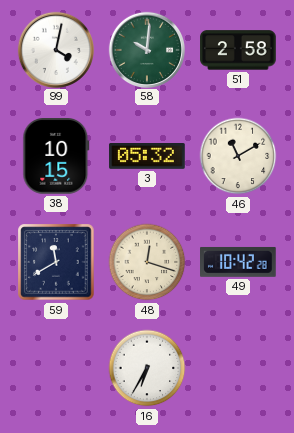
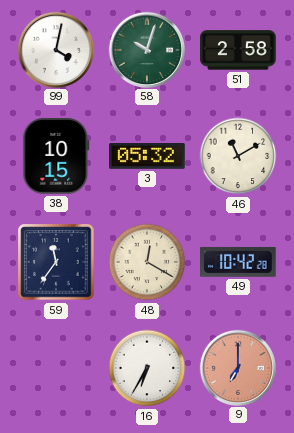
58: 10:01 -> 10:03 (146, 49)
59: 11:40 -> 11:36 (56, 262)
48: 12:18 -> 12:20 (147, 262)
9: none -> 7:00 (237, 367)
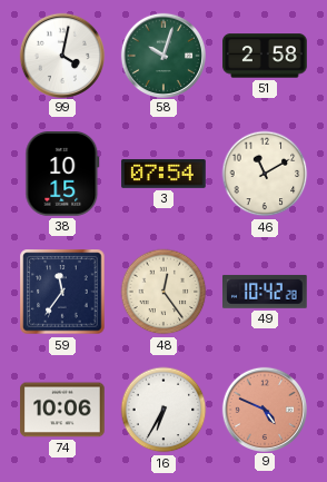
3: 05:32 -> 07:54 (163, 175)
48: 12:20 -> 12:24 (163, 292)
74: none -> 10:06 (62, 410)
9: 7:00 -> 4:49 (264, 409)
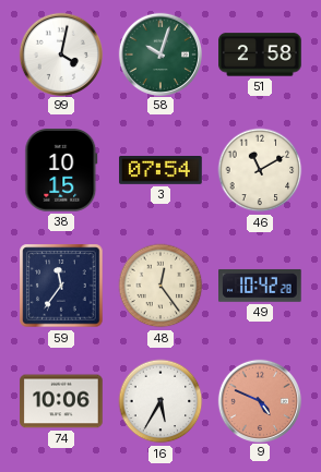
16: 6:35 -> 5:35 (160, 401)
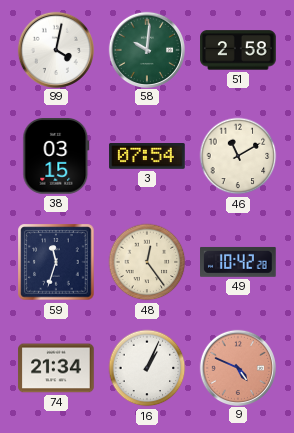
58: 10:03 -> 10:01 (146, 49)
38: 10:15 -> 03:15 (56, 157)
59: 11:36 -> 11:33 (56, 262)
74: 10:06 -> 21:34 (56, 368)
16: 5:35 -> 1:04 (147, 368)
